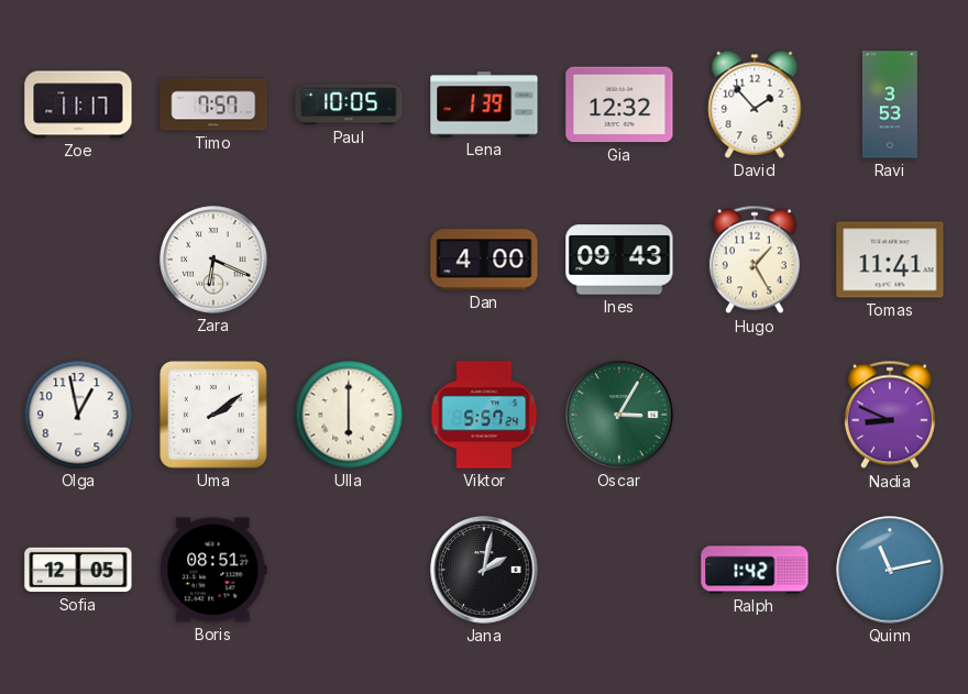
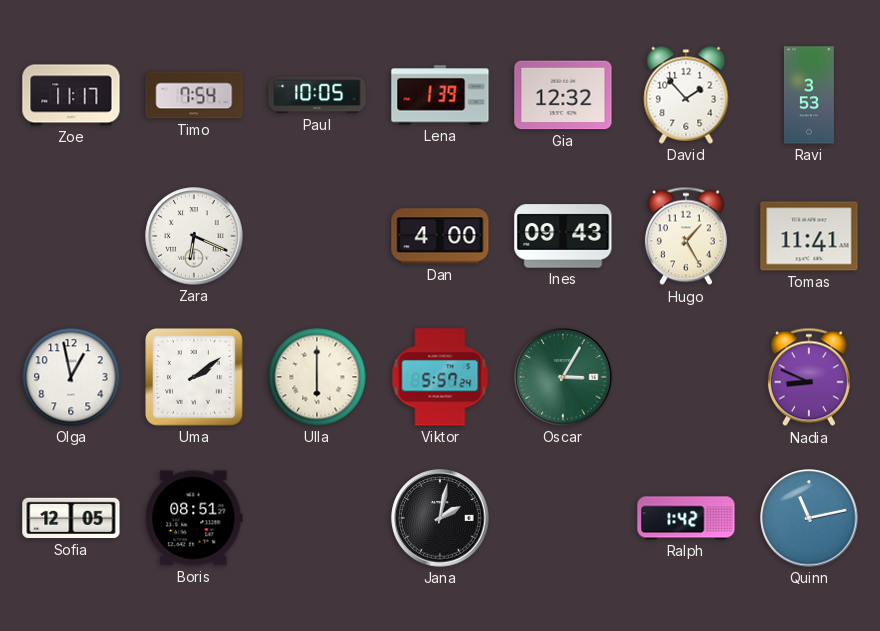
Timo: 7:57 -> 7:54 (194, 95)
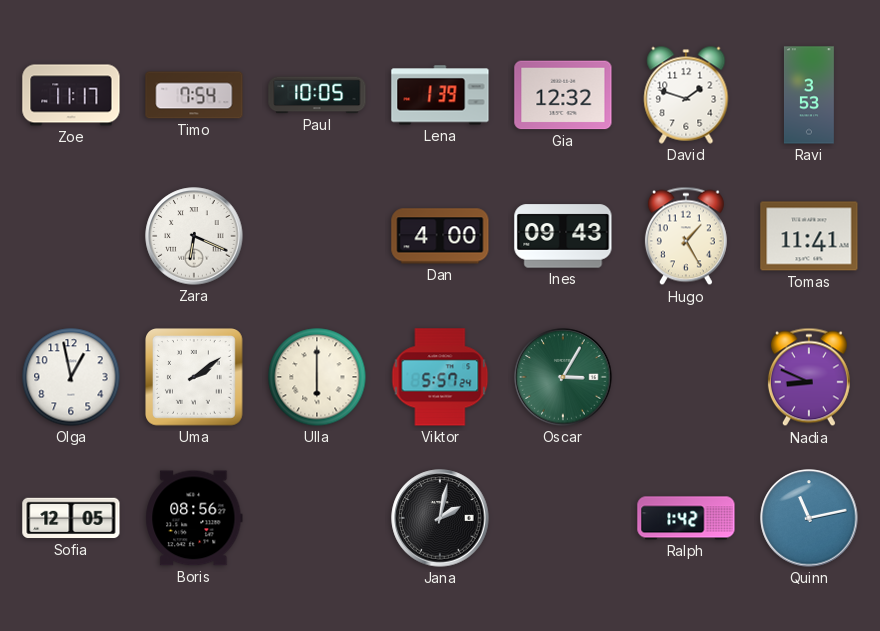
David: 1:53 -> 1:48 (686, 95)
Boris: 08:51 -> 08:56 (194, 518)
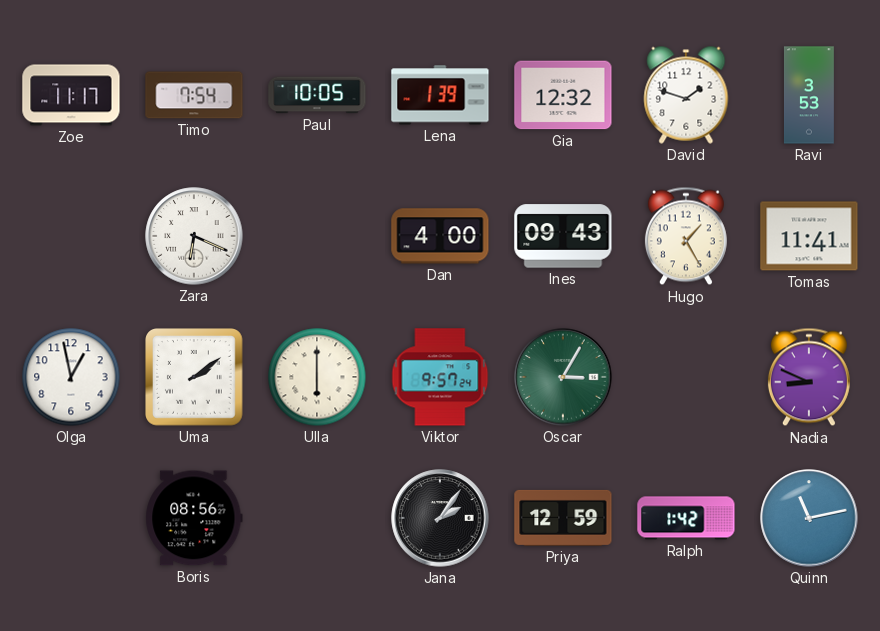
Viktor: 5:57 -> 9:57 (440, 377)
Sofia: 12:05 -> none (71, 518)
Jana: 2:02 -> 2:06 (440, 518)
Priya: none -> 12:59 (563, 518)
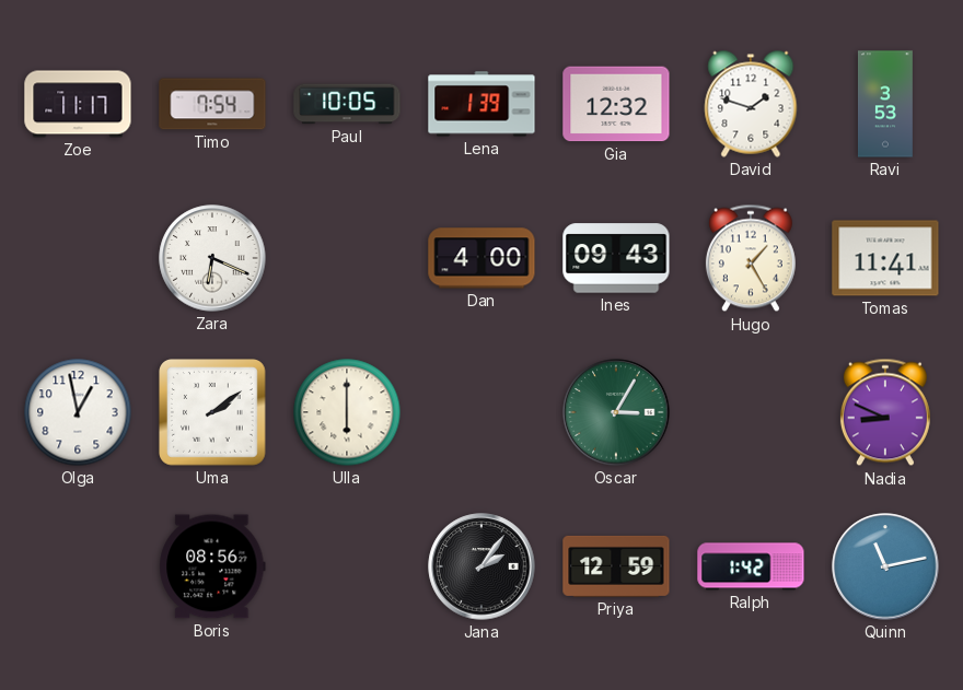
Viktor: 9:57 -> none (440, 377)
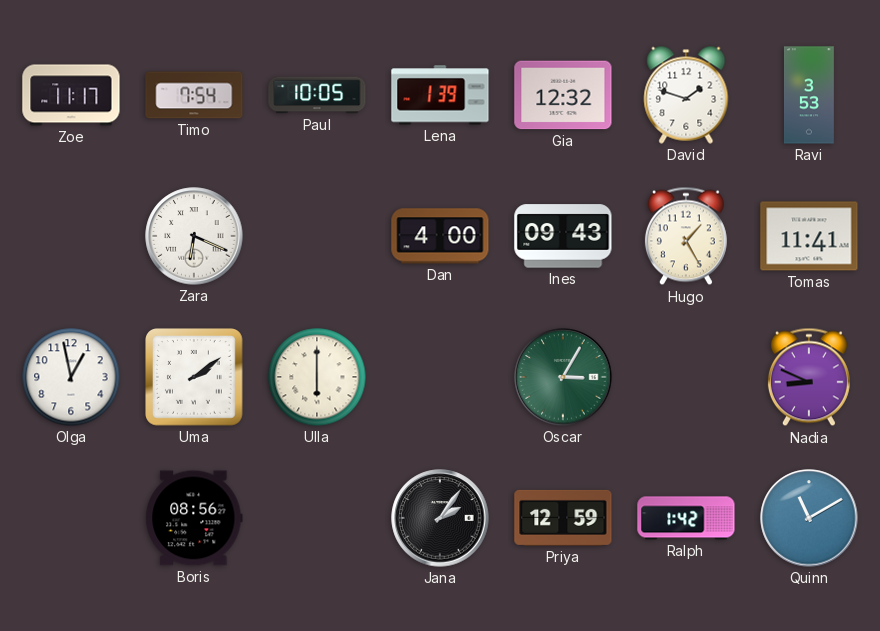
Quinn: 11:13 -> 11:10 (809, 518)
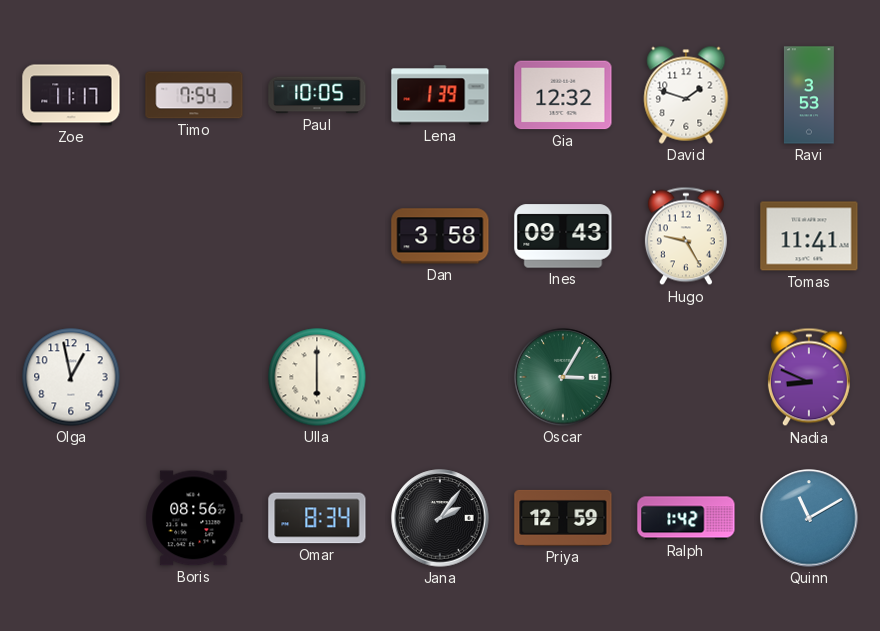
Zara: 6:19 -> none (194, 236)
Dan: 4:00 -> 3:58 (440, 236)
Hugo: 1:25 -> 9:25 (686, 236)
Uma: 2:09 -> none (195, 378)
Omar: none -> 8:34 (317, 518)
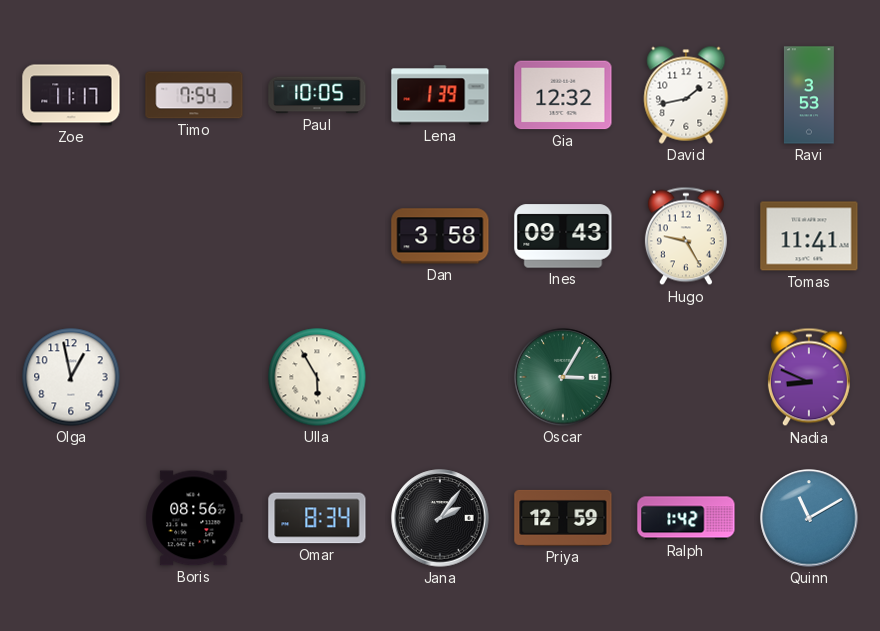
David: 1:48 -> 1:43 (686, 95)
Ulla: 6:00 -> 5:55 (317, 377)
